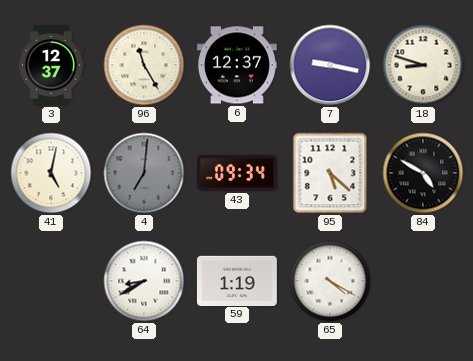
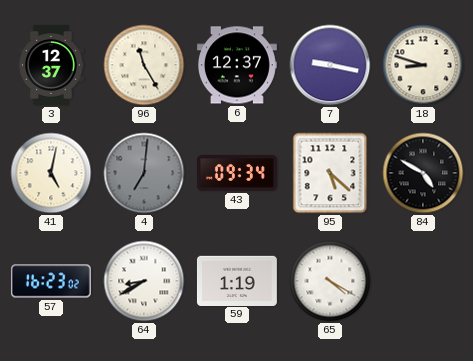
57: none -> 16:23 (51, 281)
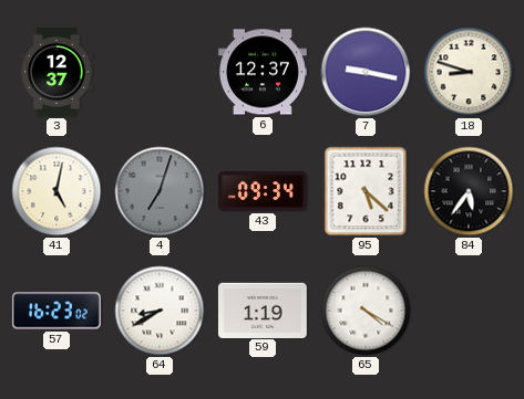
96: 11:25 -> none (144, 65)
4: 7:01 -> 7:03 (160, 191)
84: 4:50 -> 5:36 (469, 191)
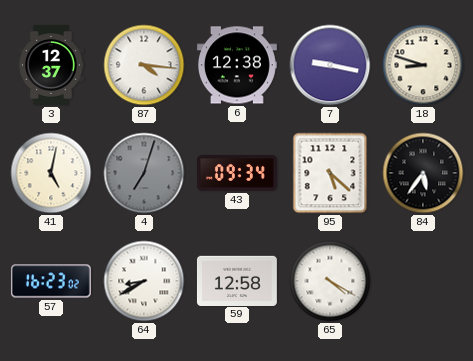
87: none -> 4:16 (144, 65)
6: 12:37 -> 12:38 (237, 65)
59: 1:19 -> 12:58 (237, 280)
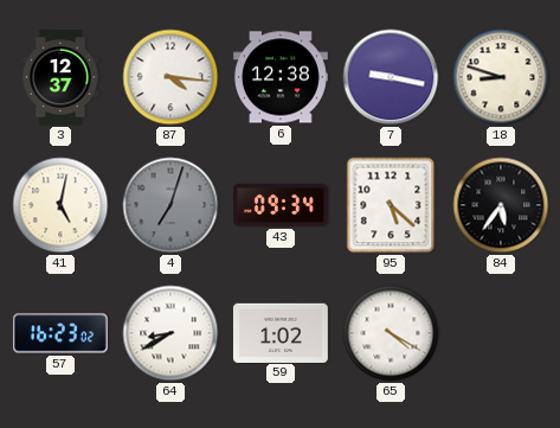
59: 12:58 -> 1:02 (281, 332)
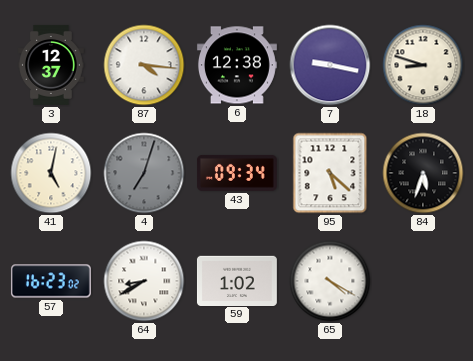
84: 5:36 -> 5:33 (423, 173)
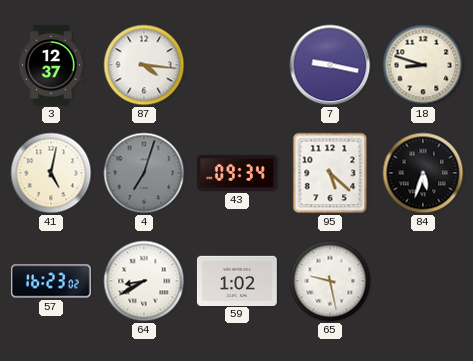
6: 12:38 -> none (237, 65)
65: 4:20 -> 9:28 (330, 281)
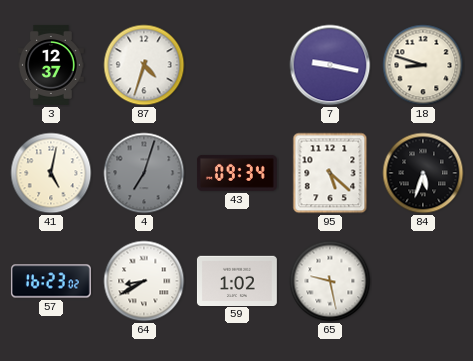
87: 4:16 -> 4:33 (144, 65)
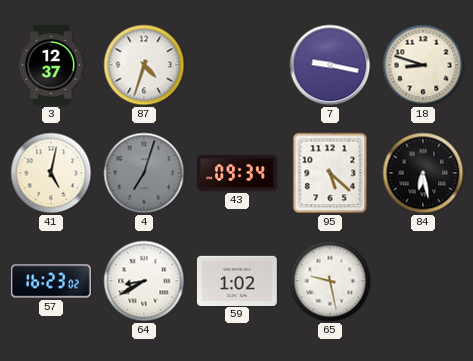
84: 5:33 -> 6:28 (423, 173)
